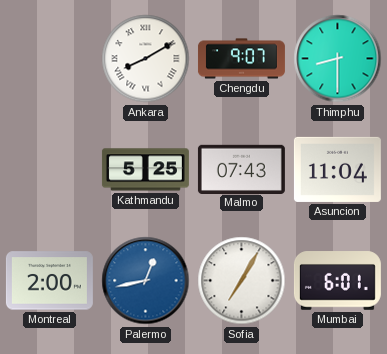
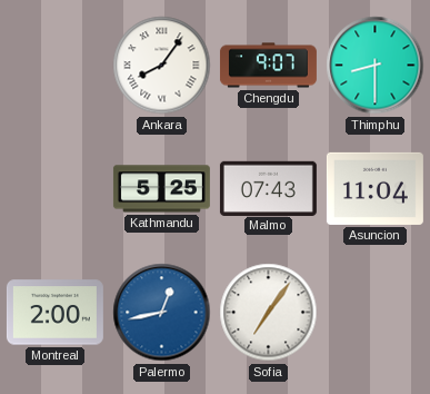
Ankara: 8:10 -> 8:06 (162, 66)
Sofia: 7:05 -> 7:06 (269, 313)
Mumbai: 6:01 -> none (337, 281)
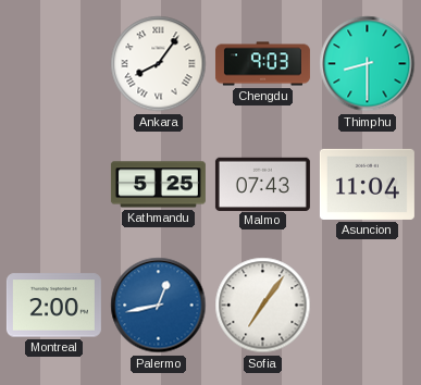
Chengdu: 9:07 -> 9:03 (262, 64)
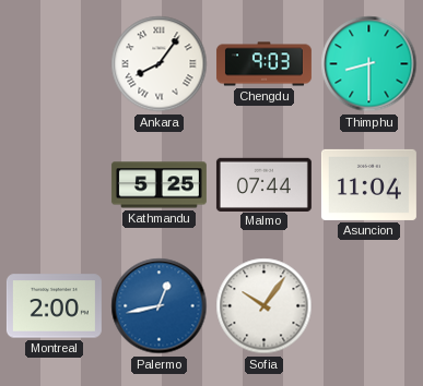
Malmo: 07:43 -> 07:44 (263, 184)
Sofia: 7:06 -> 10:06 (265, 306)
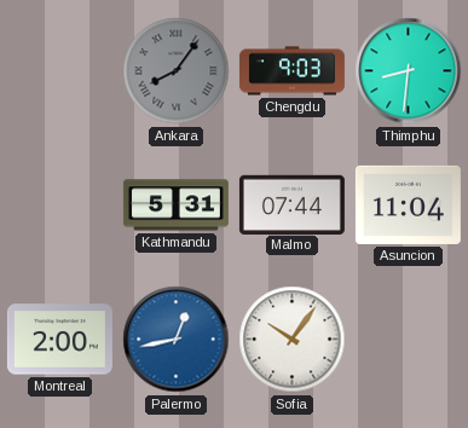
Ankara dial: white -> grey (177, 71)
Thimphu: 8:30 -> 8:31 (409, 71)
Kathmandu: 5:25 -> 5:31 (175, 206)
